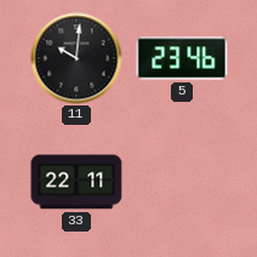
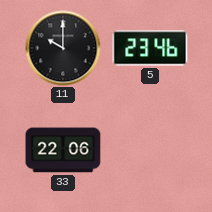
11: 10:01 -> 10:00 (63, 48)
33: 22:11 -> 22:06 (63, 150)
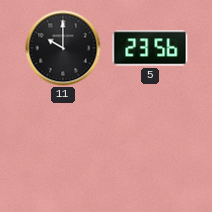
5: 23:46 -> 23:56 (150, 48)
33: 22:06 -> none (63, 150)
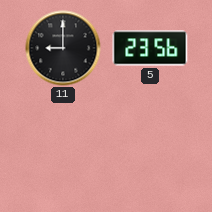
11: 10:00 -> 9:00 (63, 48)
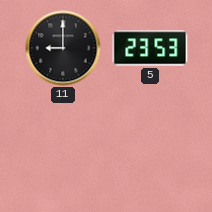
5: 23:56 -> 23:53 (150, 48)
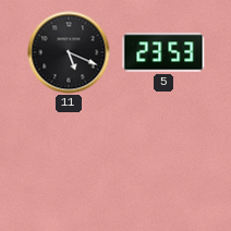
11: 9:00 -> 5:19 (69, 52)
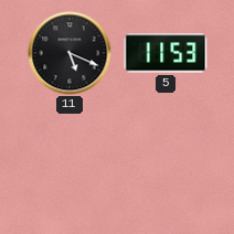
5: 23:53 -> 11:53 (166, 53)
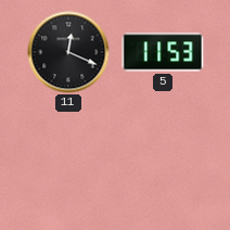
11: 5:19 -> 12:19 (68, 52)
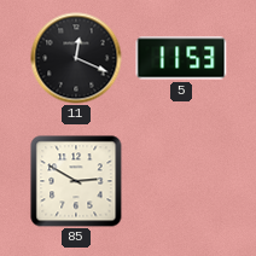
85: none -> 2:50 (76, 181)
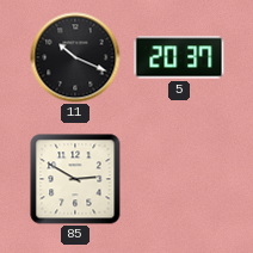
11: 12:19 -> 10:19 (75, 57)
5: 11:53 -> 20:37 (179, 57)
